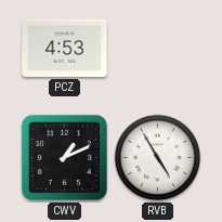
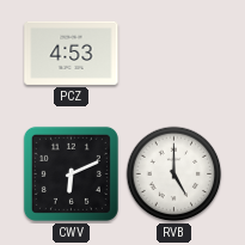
CWV: 1:11 -> 6:11 (71, 173)
RVB: 4:55 -> 5:00 (174, 174)
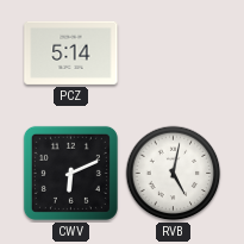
PCZ: 4:53 -> 5:14 (71, 52)
RVB: 5:00 -> 5:02 (174, 174)
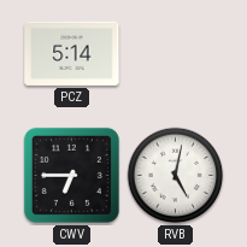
CWV: 6:11 -> 6:45 (71, 175)
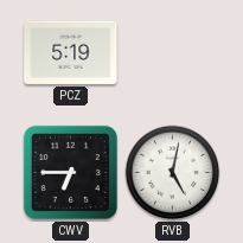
PCZ: 5:14 -> 5:19 (71, 52)
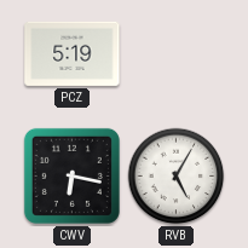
CWV: 6:45 -> 6:17 (71, 175)
RVB: 5:02 -> 5:05 (177, 177)
